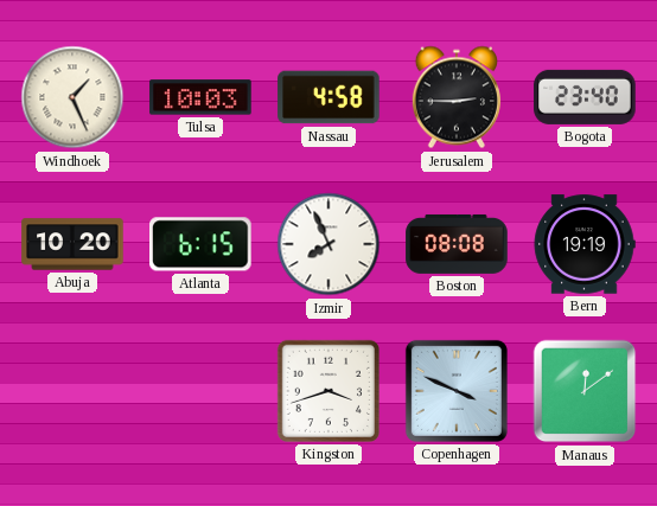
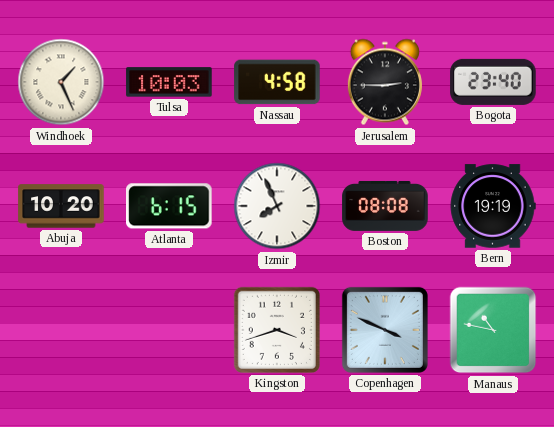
Manaus: 12:09 -> 10:47 (493, 330)
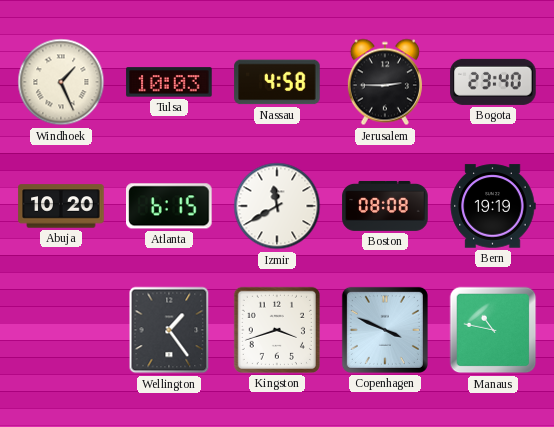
Izmir: 7:56 -> 11:40 (277, 206)
Wellington: none -> 1:24 (169, 330)
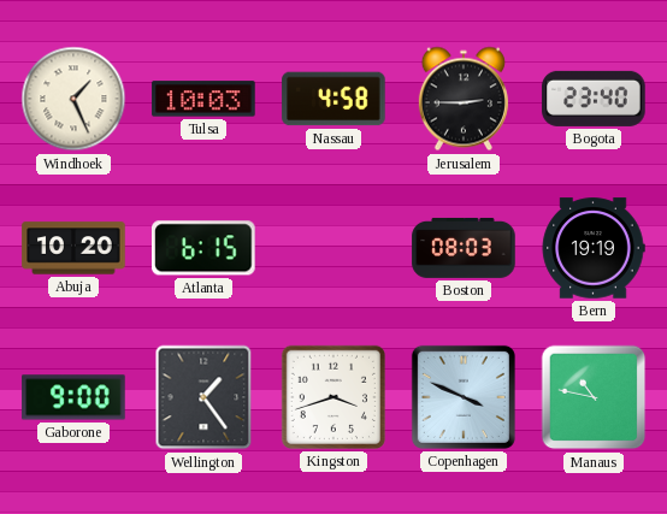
Izmir: 11:40 -> none (277, 206)
Boston: 08:08 -> 08:03 (464, 248)
Gaborone: none -> 9:00 (73, 397)
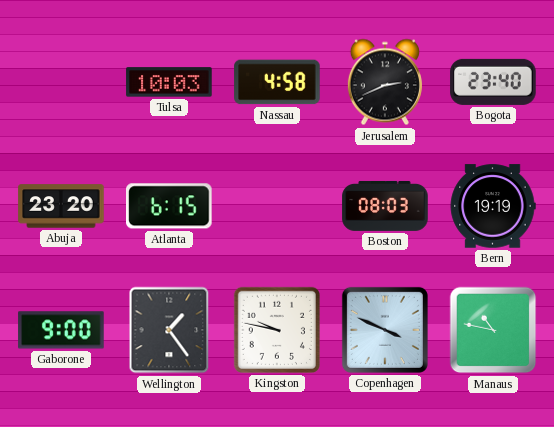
Windhoek: 1:26 -> none (73, 99)
Jerusalem: 2:45 -> 2:41 (385, 82)
Abuja: 10:20 -> 23:20 (61, 206)
Kingston: 3:42 -> 9:47 (277, 330)
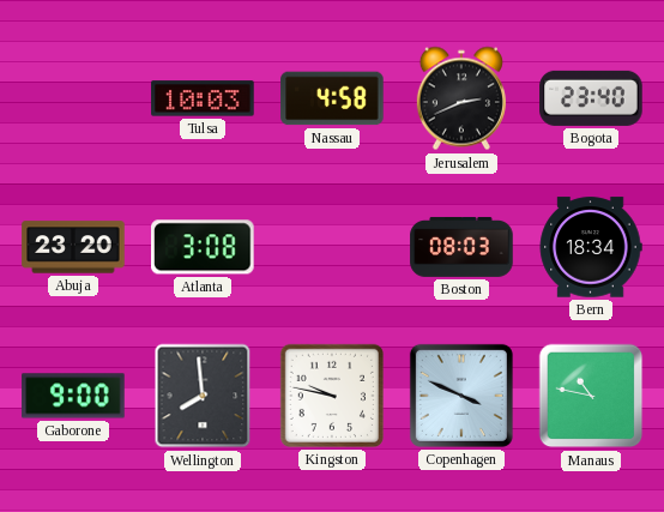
Atlanta: 6:15 -> 3:08 (203, 247)
Bern: 19:19 -> 18:34 (591, 247)
Wellington: 1:24 -> 7:59 (203, 396)
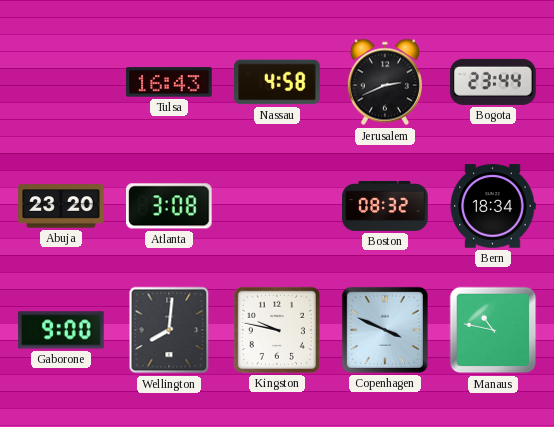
Tulsa: 10:03 -> 16:43 (169, 82)
Bogota: 23:40 -> 23:44 (493, 82)
Boston: 08:03 -> 08:32 (385, 206)
Wellington: 7:59 -> 8:01 (169, 330)
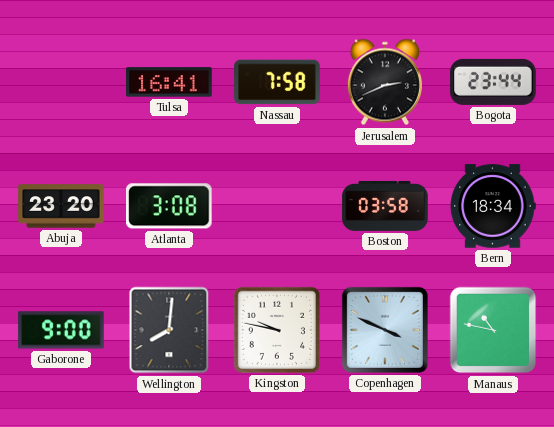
Tulsa: 16:43 -> 16:41 (169, 82)
Nassau: 4:58 -> 7:58 (277, 82)
Boston: 08:32 -> 03:58 (385, 206)
